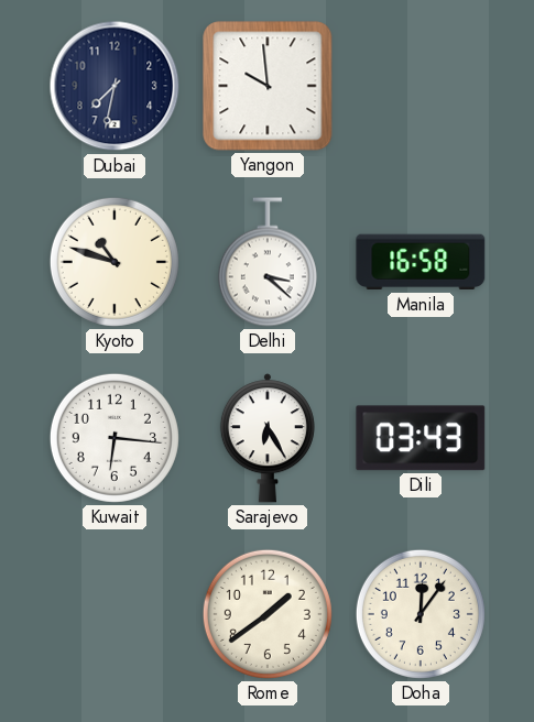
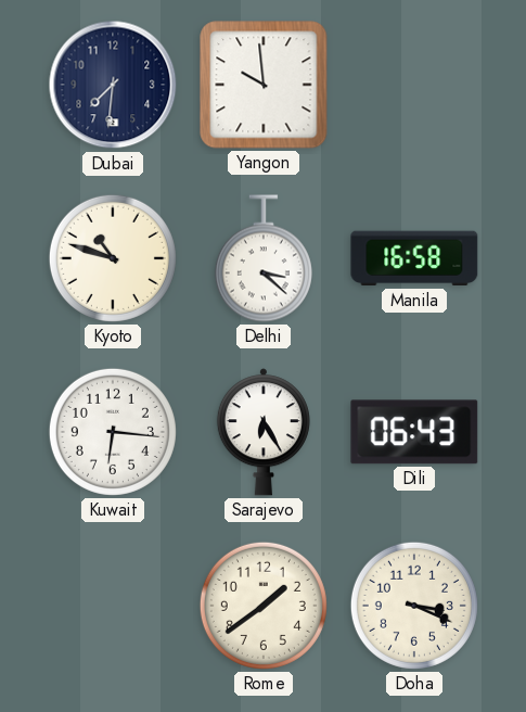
Dubai: 7:32 -> 7:31 (113, 85)
Dili: 03:43 -> 06:43 (414, 432)
Doha: 12:06 -> 3:19 (414, 606)
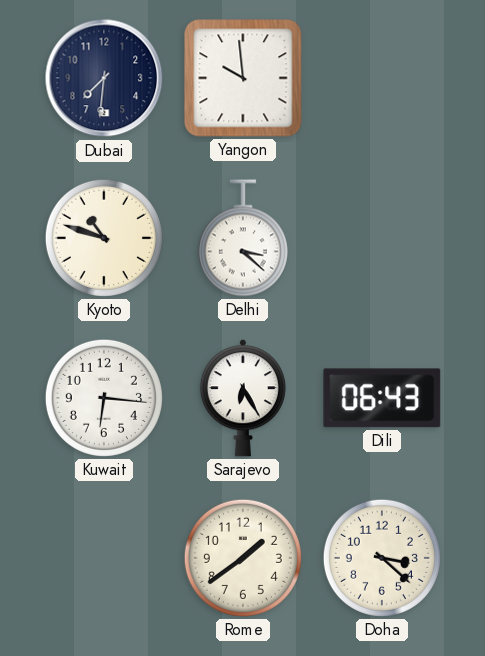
Manila: 16:58 -> none (414, 258)
Doha: 3:19 -> 3:22 (382, 558)
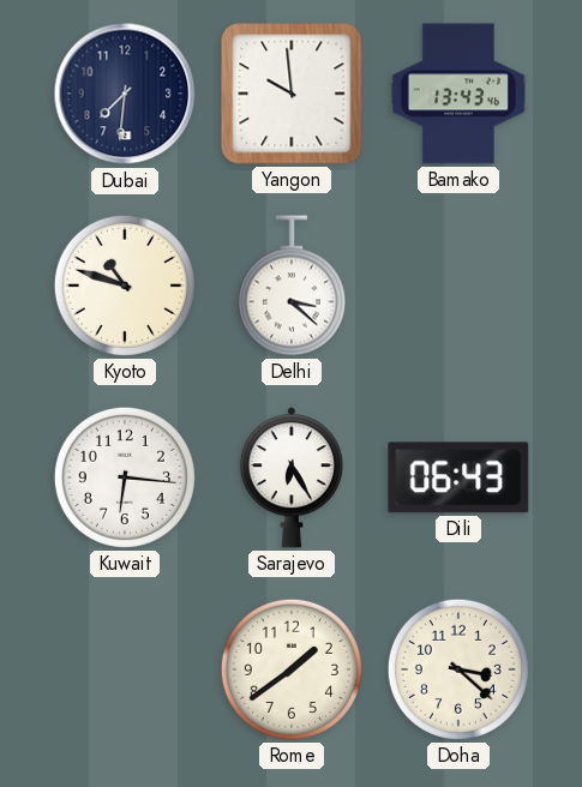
Bamako: none -> 13:43 (458, 94)
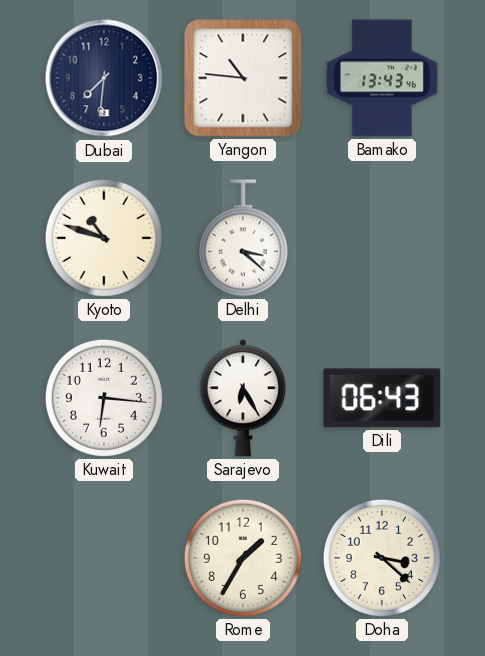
Yangon: 9:59 -> 10:46 (243, 78)
Rome: 1:39 -> 1:35 (243, 558)
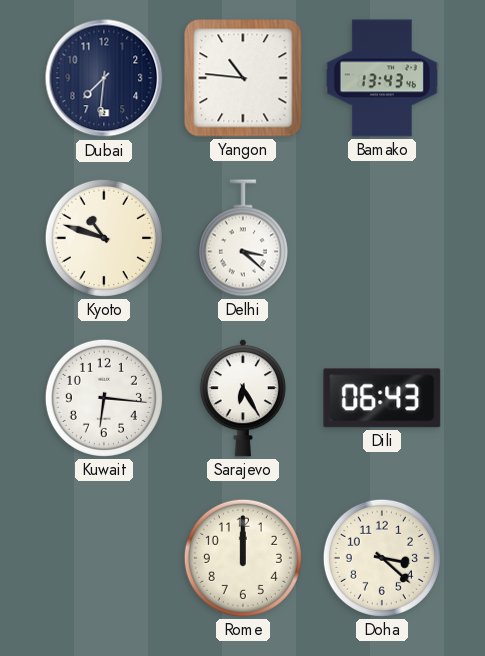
Rome: 1:35 -> 12:00 (243, 558)
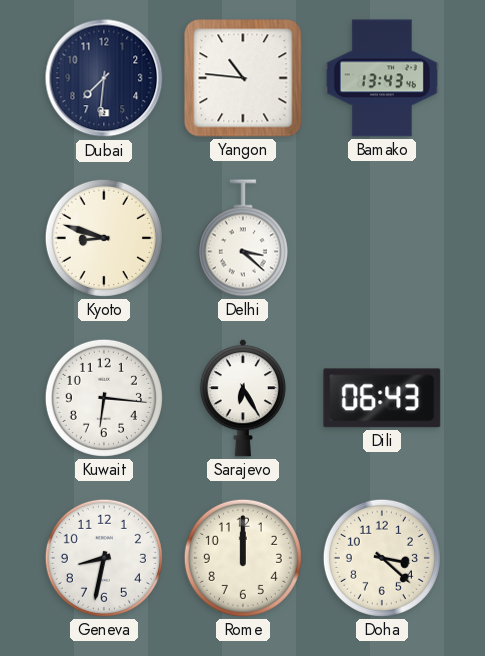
Kyoto: 10:48 -> 8:48 (104, 238)
Geneva: none -> 8:32 (104, 558)
